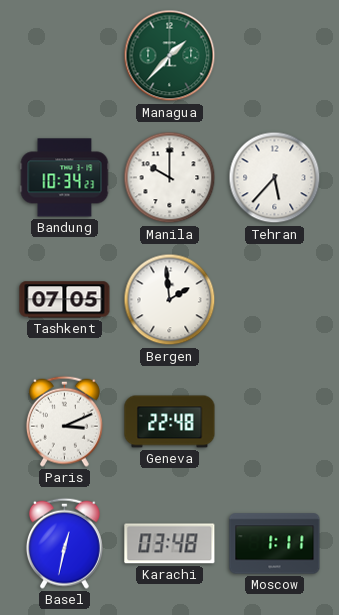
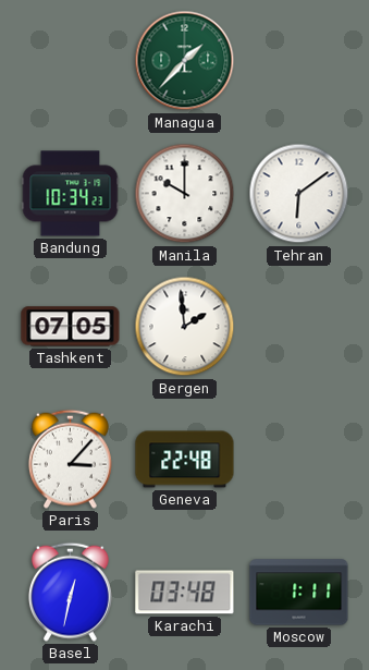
Tehran: 5:37 -> 6:09 (299, 194)
Paris: 3:11 -> 3:07 (70, 459)
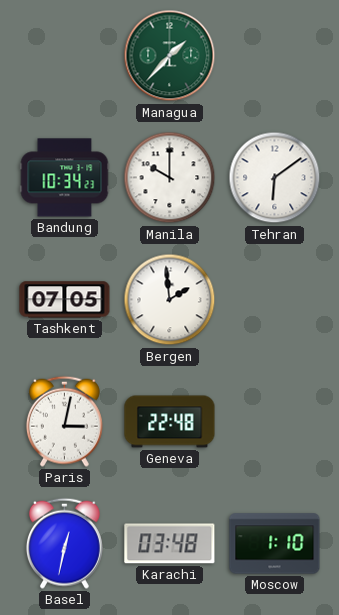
Paris: 3:07 -> 3:02 (64, 421)
Moscow: 1:11 -> 1:10 (275, 544)
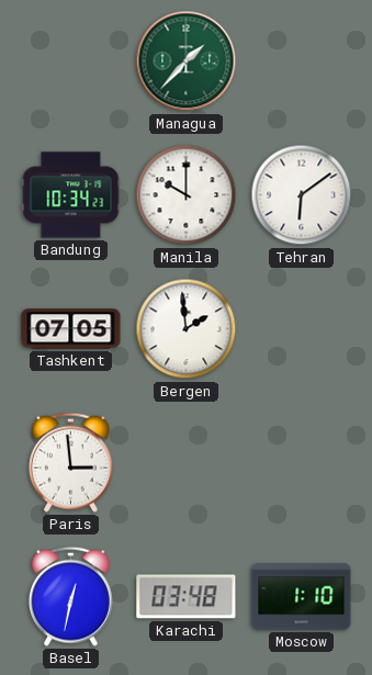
Paris: 3:02 -> 2:59 (70, 462)
Geneva: 22:48 -> none (170, 422)
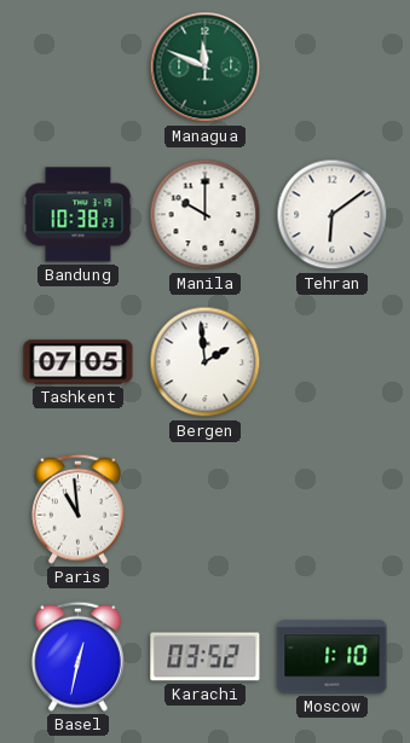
Managua: 1:37 -> 11:49 (206, 68)
Bandung: 10:34 -> 10:38 (79, 215)
Paris: 2:59 -> 10:59 (77, 509)
Karachi: 03:48 -> 03:52 (206, 657)
